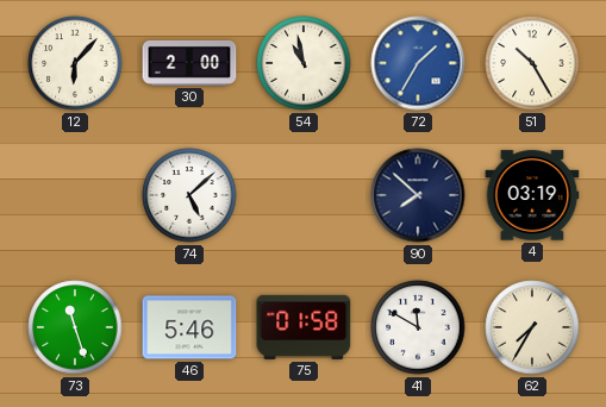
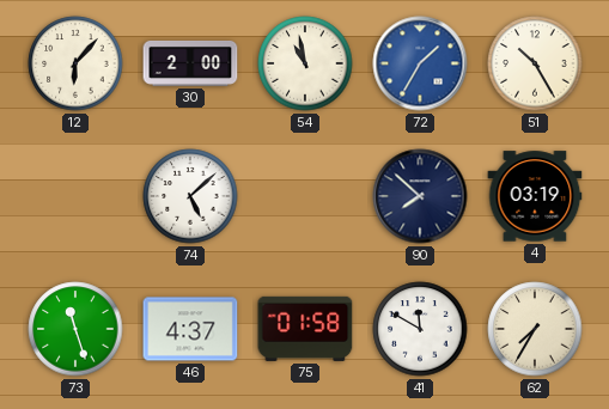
46: 5:46 -> 4:37 (190, 329)
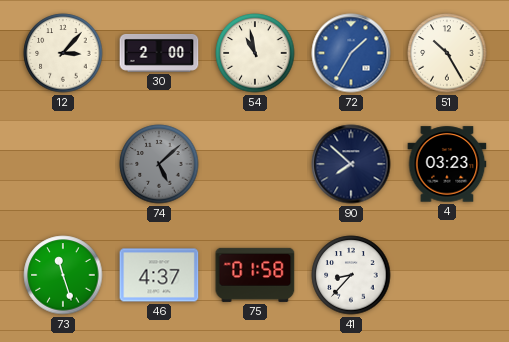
12: 6:07 -> 3:07 (63, 53)
74 dial: white -> grey (159, 164)
4: 03:19 -> 03:23 (447, 164)
41: 11:50 -> 8:37 (351, 275)
62: 7:35 -> none (535, 329)
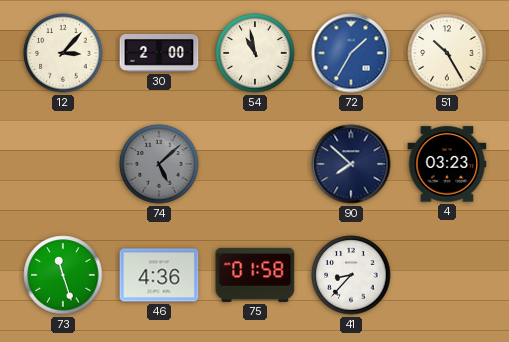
46: 4:37 -> 4:36 (159, 275)
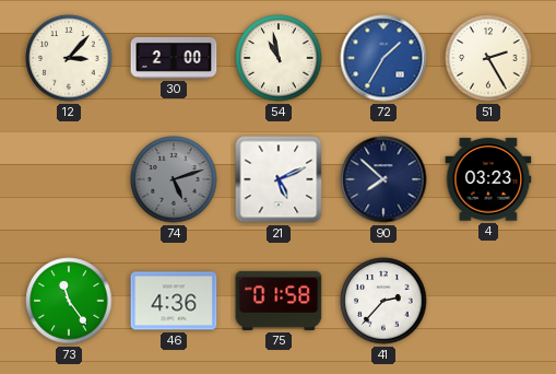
51: 10:25 -> 2:25 (488, 58)
74: 5:08 -> 5:12 (174, 179)
21: none -> 5:11 (279, 179)
73: 11:27 -> 11:24 (69, 301)
41: 8:37 -> 2:37 (383, 301)
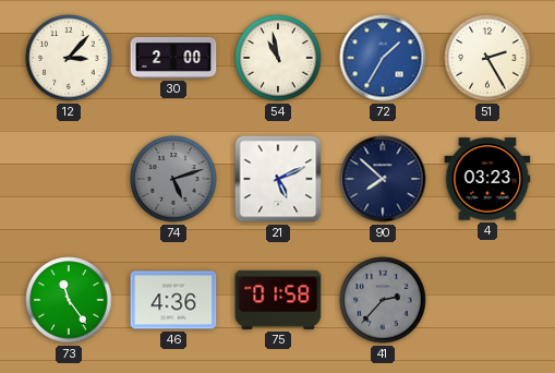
41 dial: white -> grey (383, 300)
